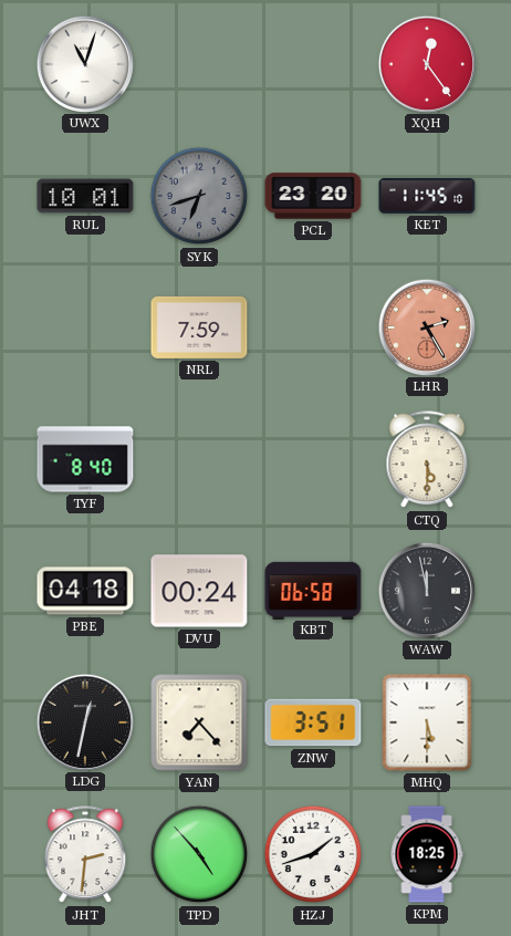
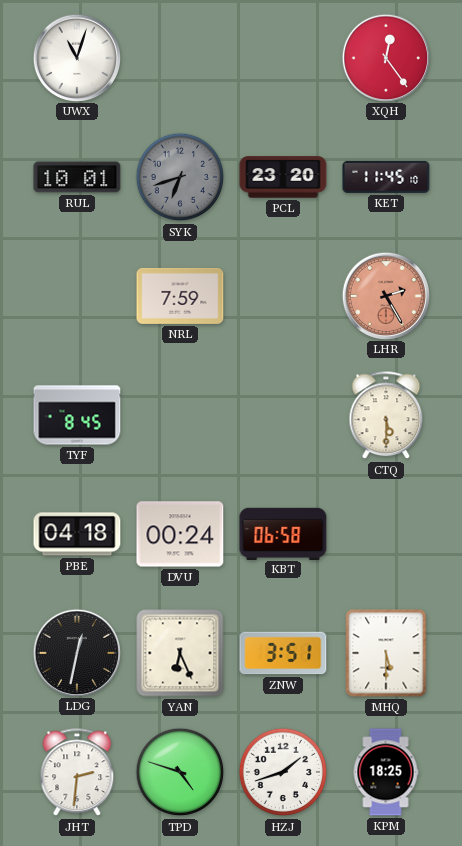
TYF: 8:40 -> 8:45 (77, 415)
WAW: 11:58 -> none (426, 590)
YAN: 7:23 -> 6:26 (180, 653)
TPD: 4:53 -> 4:48 (180, 772)
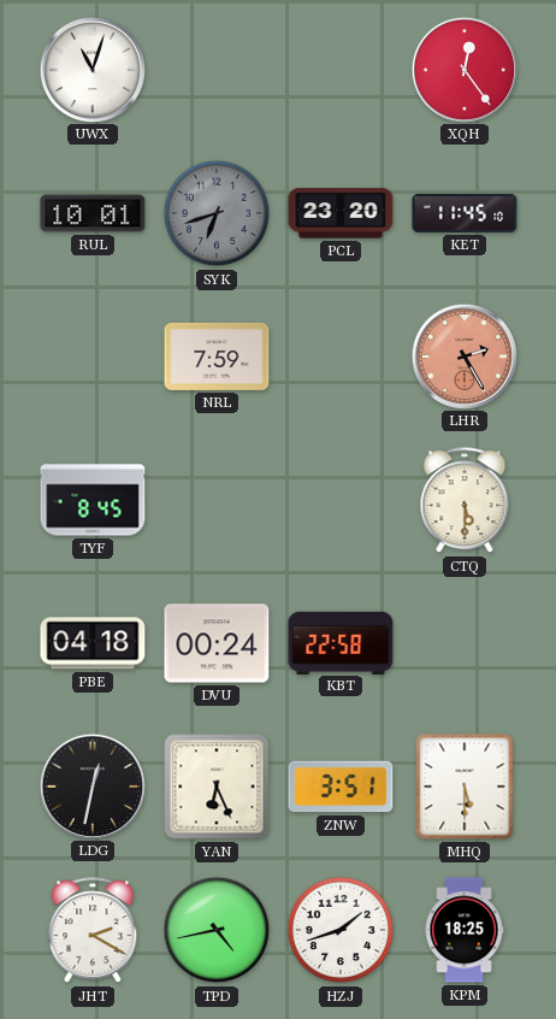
KBT: 06:58 -> 22:58 (341, 642)
JHT: 2:31 -> 2:20 (93, 931)
TPD: 4:48 -> 4:43 (217, 930)
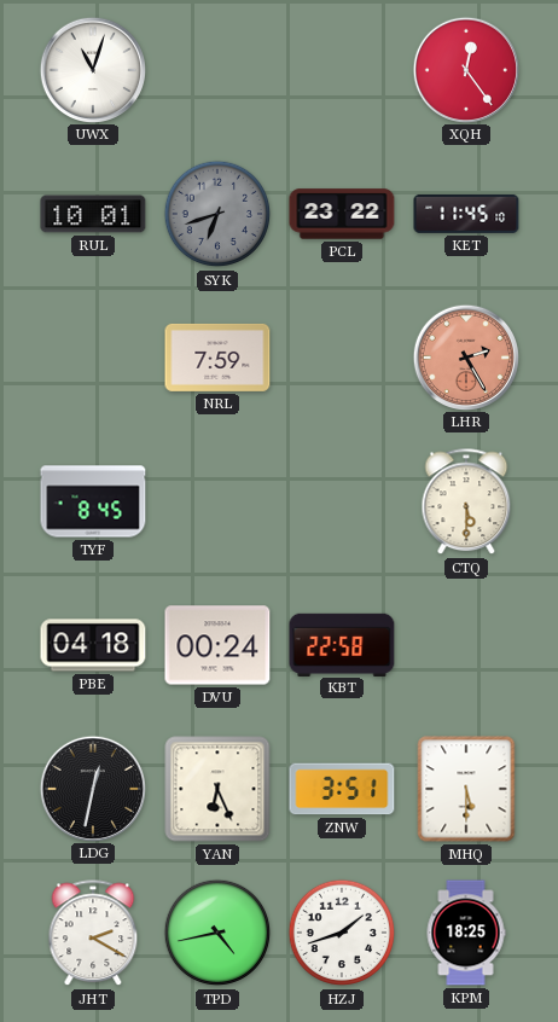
PCL: 23:20 -> 23:22 (342, 214)
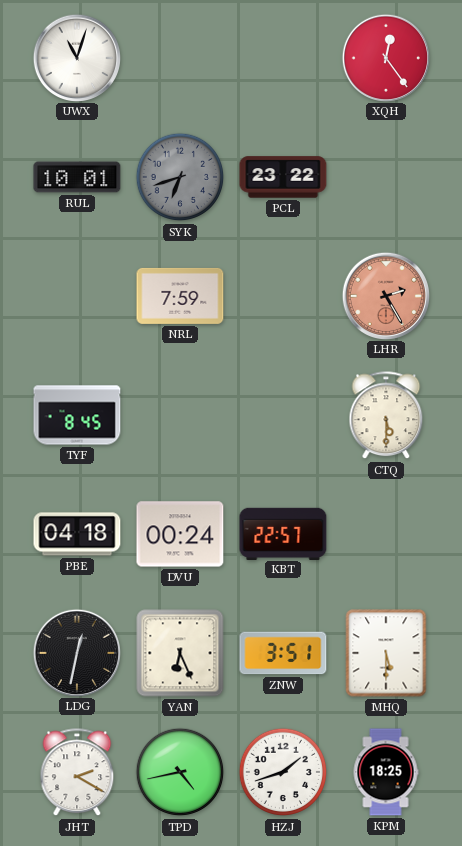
KET: 11:45 -> none (466, 214)
KBT: 22:58 -> 22:57 (283, 533)
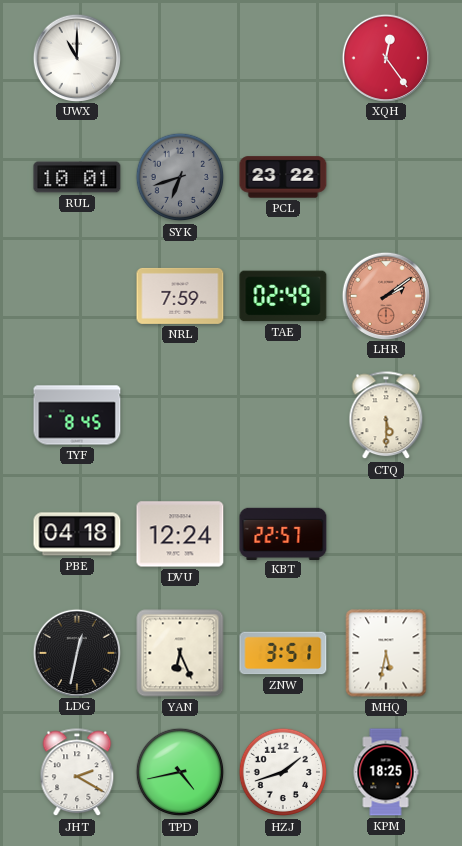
UWX: 11:03 -> 11:00 (76, 57)
TAE: none -> 02:49 (283, 296)
LHR: 2:25 -> 2:09 (385, 295)
DVU: 00:24 -> 12:24 (180, 534)
MHQ: 5:30 -> 5:32 (386, 653)
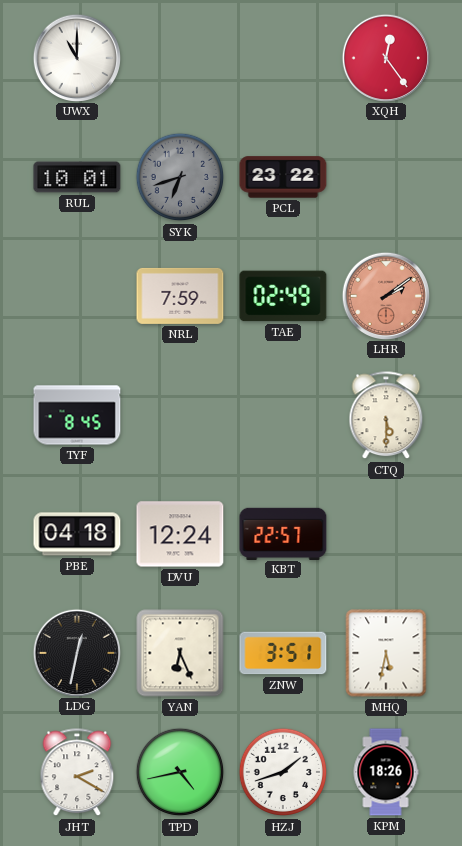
KPM: 18:25 -> 18:26 (386, 772)
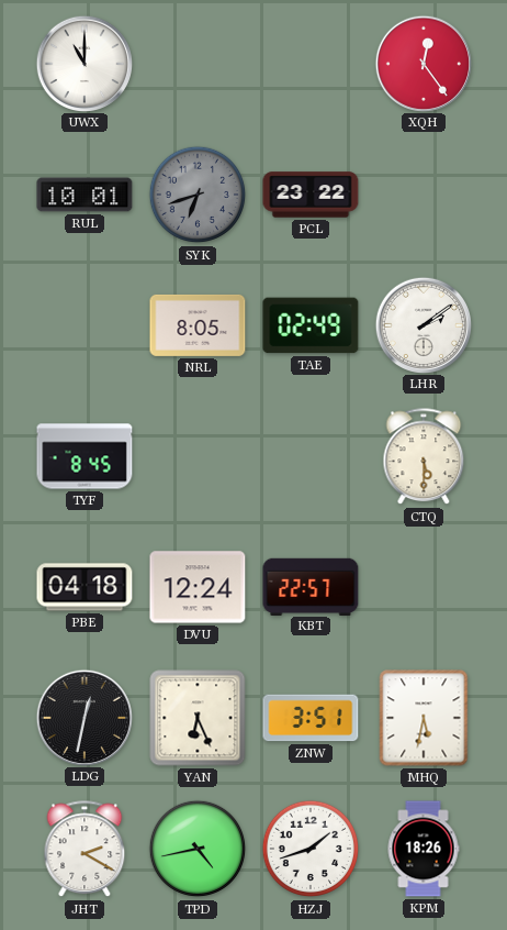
NRL: 7:59 -> 8:05 (198, 325)
LHR dial: salmon -> white (422, 324)
